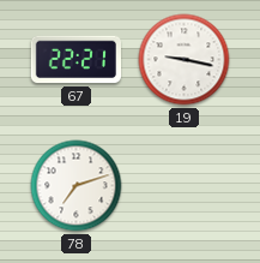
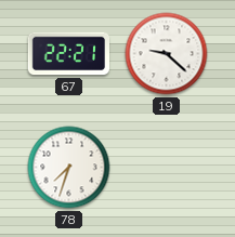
19: 9:17 -> 9:22 (167, 54)
78: 7:12 -> 7:33 (69, 168)
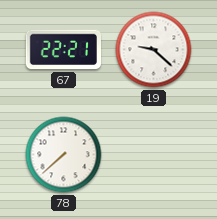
78: 7:33 -> 7:38 (64, 155)
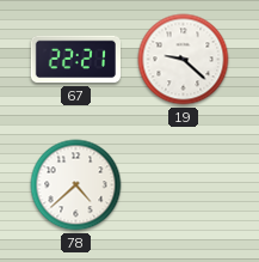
78: 7:38 -> 4:38 (76, 185)
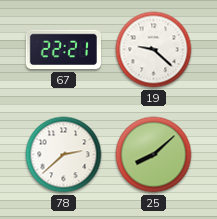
78: 4:38 -> 2:38 (64, 155)
25: none -> 8:08 (154, 155)
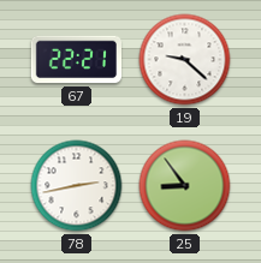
78: 2:38 -> 2:43 (77, 186)
25: 8:08 -> 8:54 (185, 186)
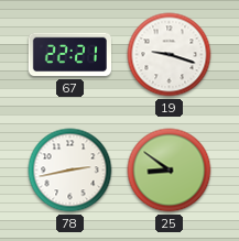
19: 9:22 -> 9:18 (170, 55)
25: 8:54 -> 8:51 (170, 171)
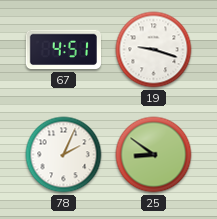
67: 22:21 -> 4:51 (63, 50)
78: 2:43 -> 2:04 (64, 155)
